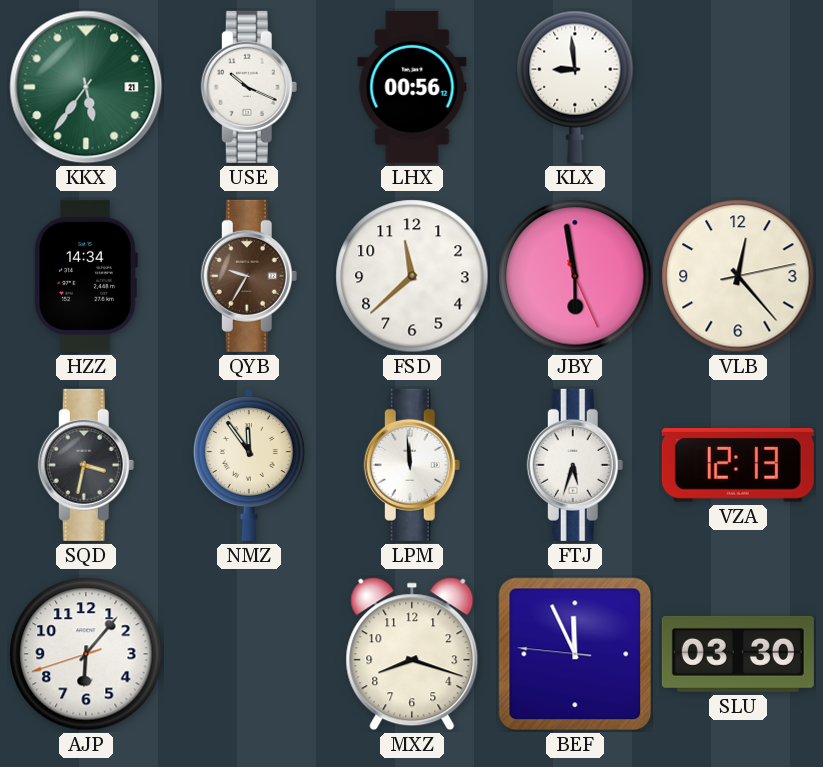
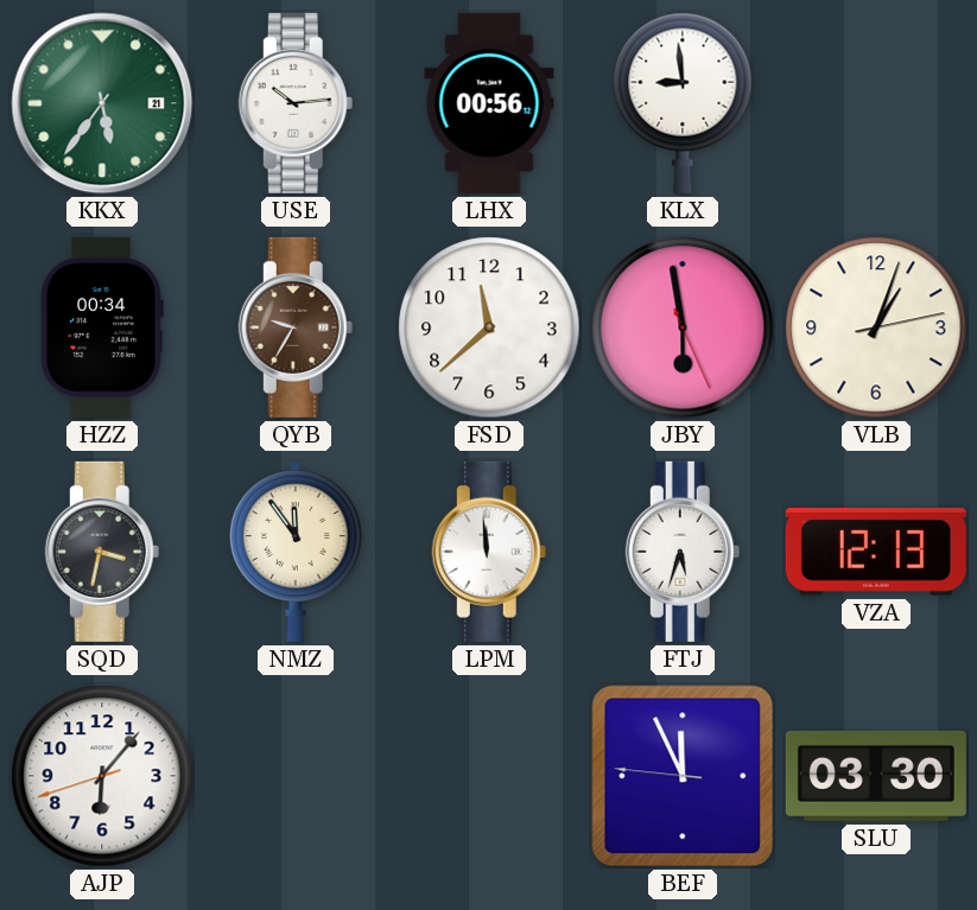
USE: 10:19 -> 10:14 (296, 103)
HZZ: 14:34 -> 00:34 (102, 327)
VLB: 12:23 -> 1:03 (876, 327)
MXZ: 8:18 -> none (412, 654)
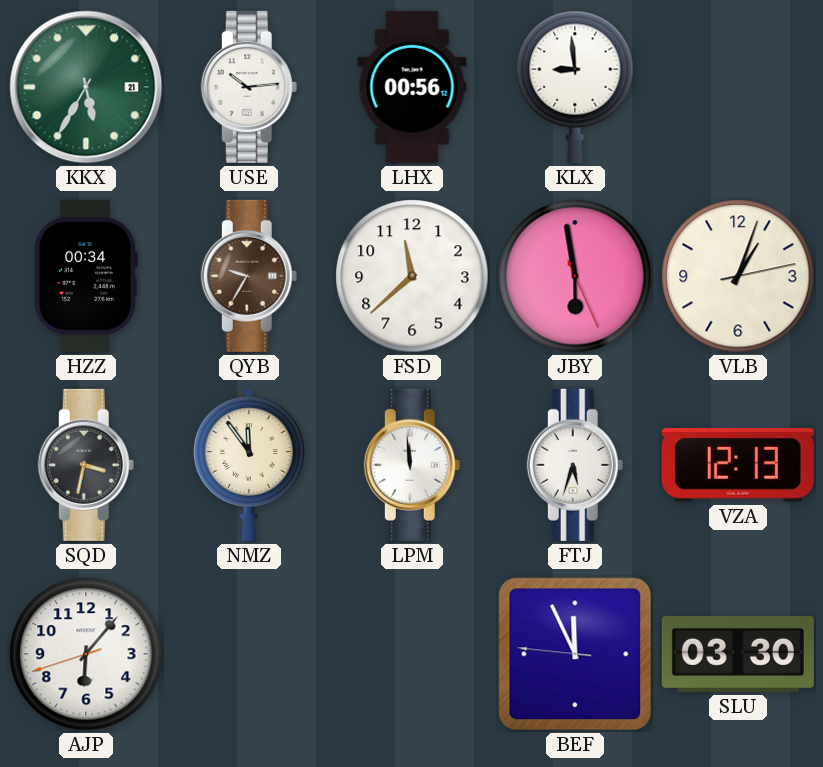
KKX: 5:36 -> 5:35 (86, 87)
